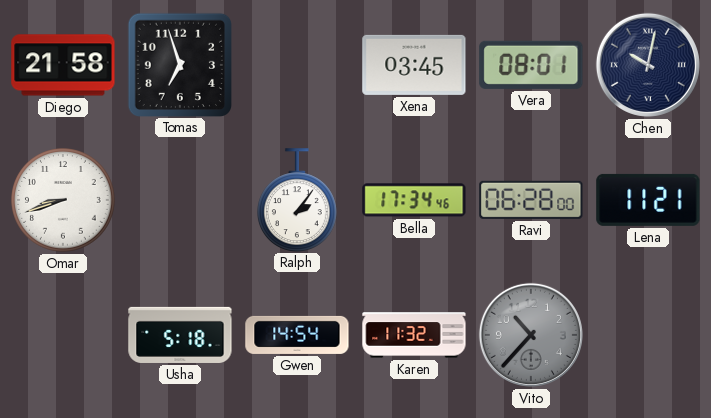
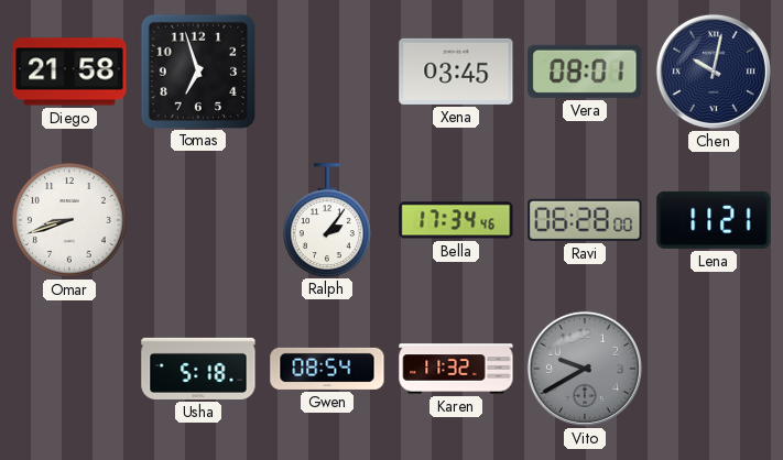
Gwen: 14:54 -> 08:54 (327, 369)
Vito: 10:37 -> 9:40 (585, 369)
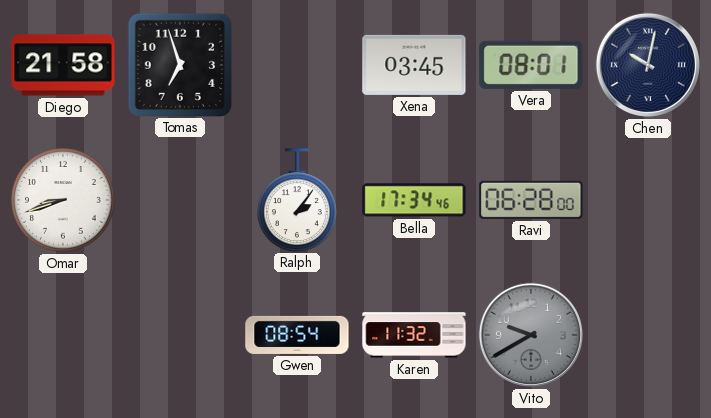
Lena: 11:21 -> none (714, 220)
Usha: 5:18 -> none (198, 369)
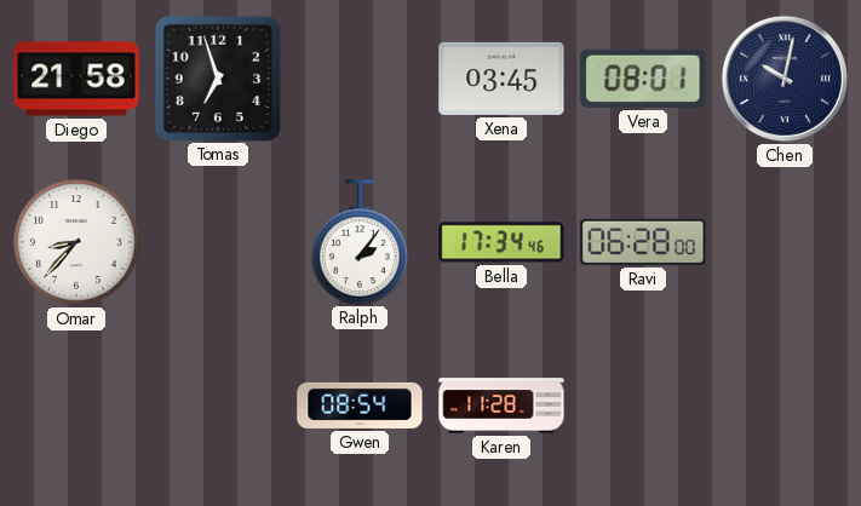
Omar: 8:42 -> 8:37 (78, 243)
Karen: 11:32 -> 11:28 (501, 406)
Vito: 9:40 -> none (531, 335)
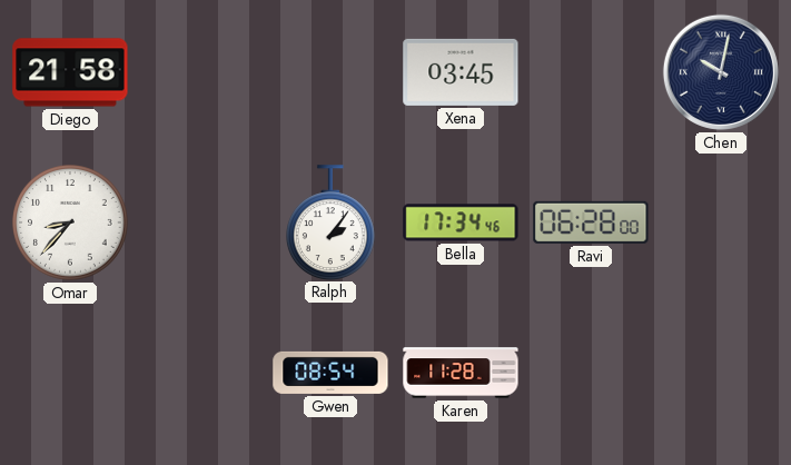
Tomas: 6:57 -> none (217, 77)
Vera: 08:01 -> none (643, 79)
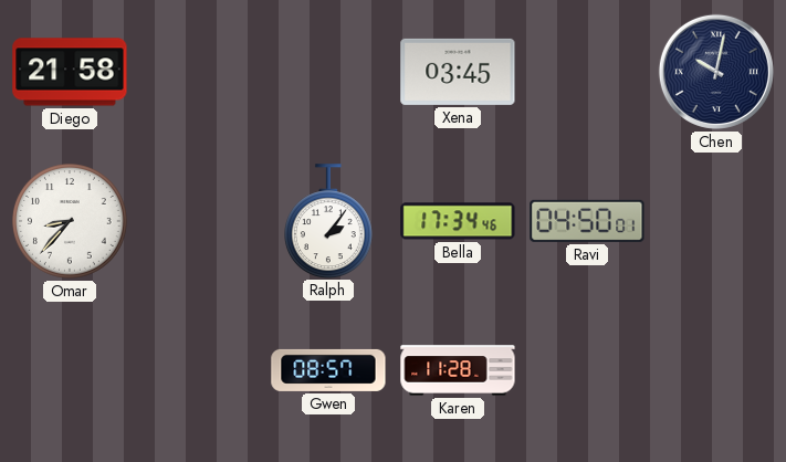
Ravi: 06:28 -> 04:50 (587, 221)
Gwen: 08:54 -> 08:57 (328, 370)
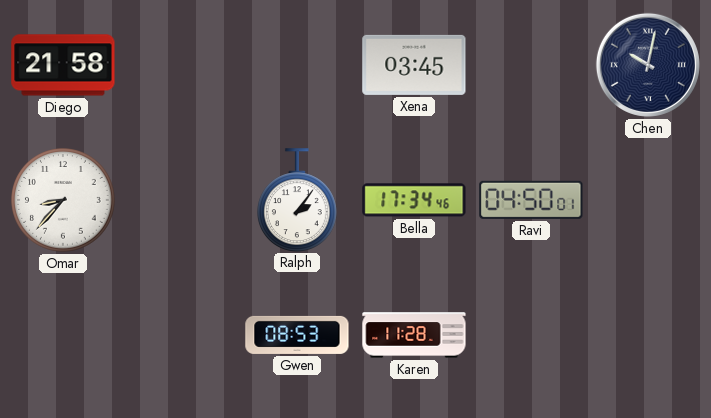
Gwen: 08:57 -> 08:53 (297, 335)
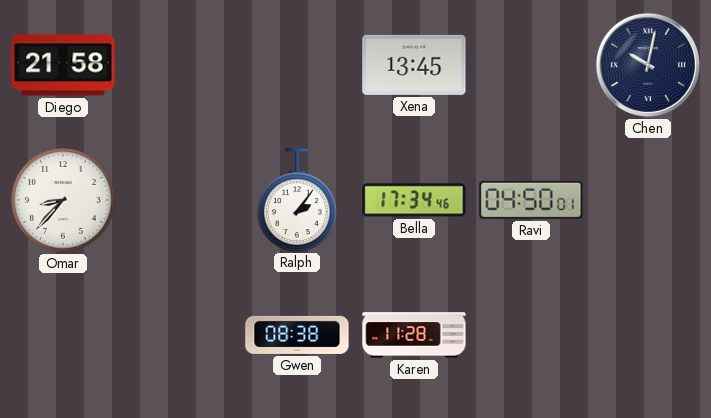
Xena: 03:45 -> 13:45 (414, 65)
Gwen: 08:53 -> 08:38 (297, 335)
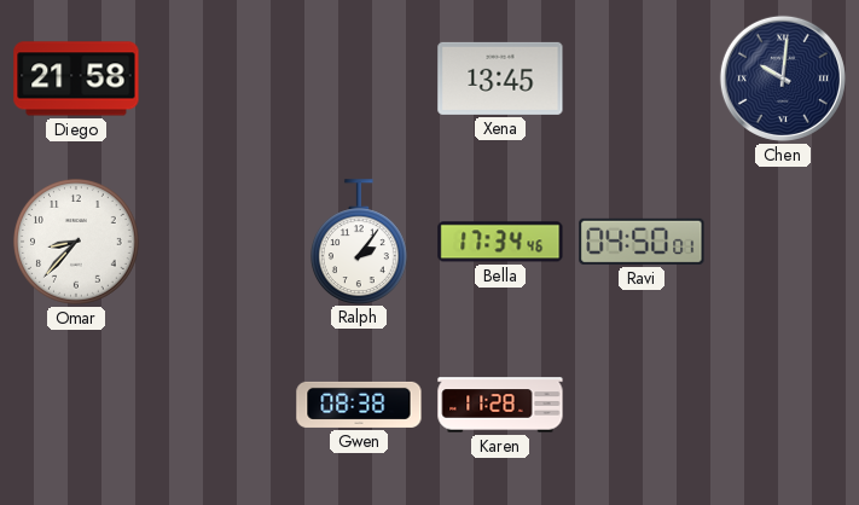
Chen: 10:02 -> 10:01 (783, 79)
